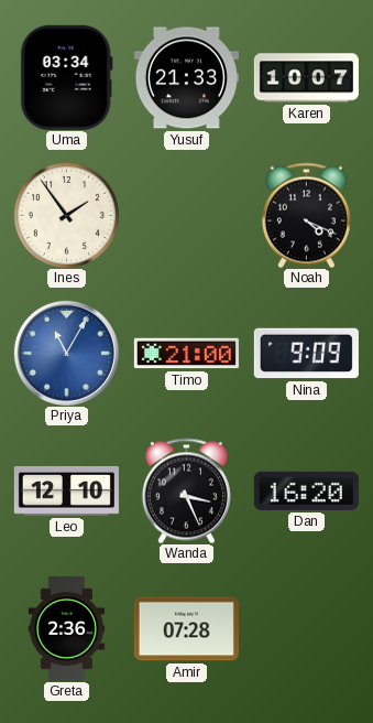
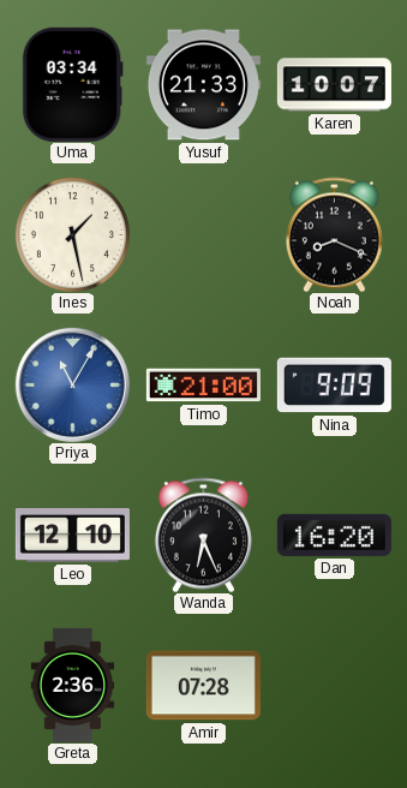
Ines: 1:54 -> 1:28 (72, 234)
Noah: 4:19 -> 8:19 (334, 234)
Wanda: 3:26 -> 6:26 (203, 535)
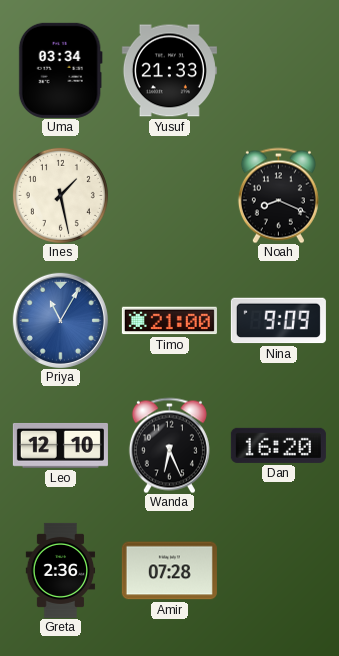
Karen: 10:07 -> none (334, 85)
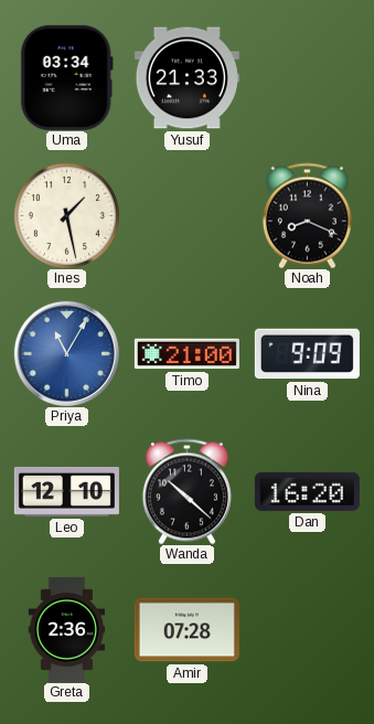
Wanda: 6:26 -> 10:22 (186, 491)
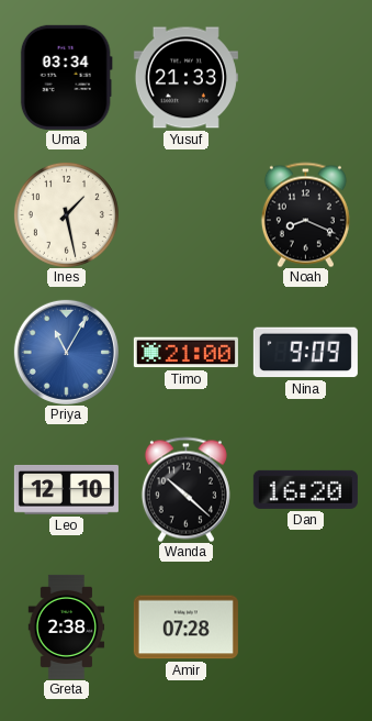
Greta: 2:36 -> 2:38 (67, 626)
